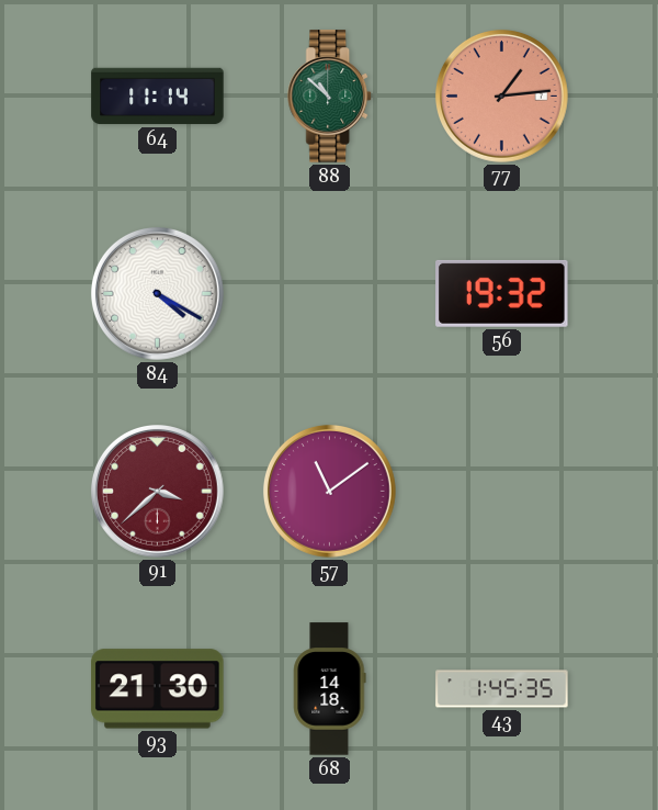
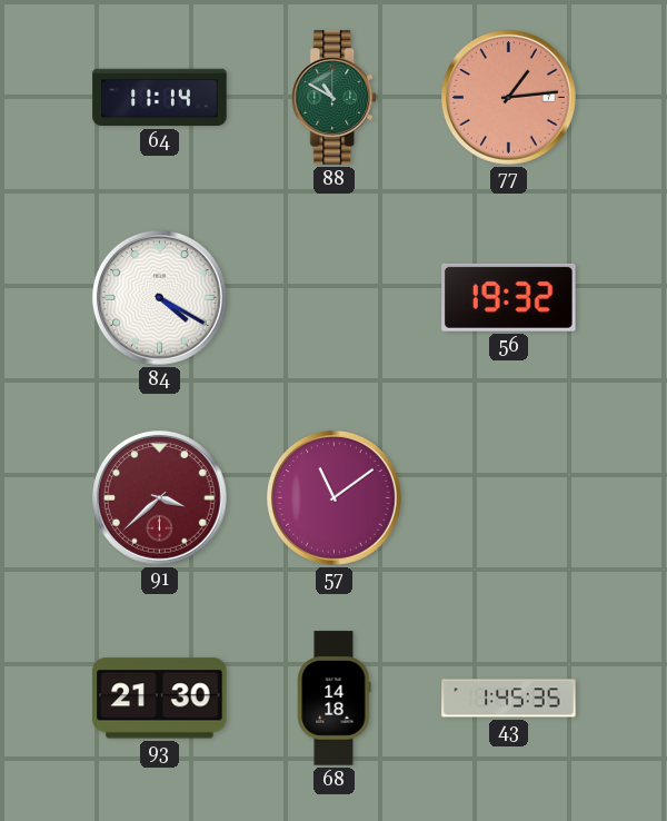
88: 10:52 -> 10:50 (335, 98)
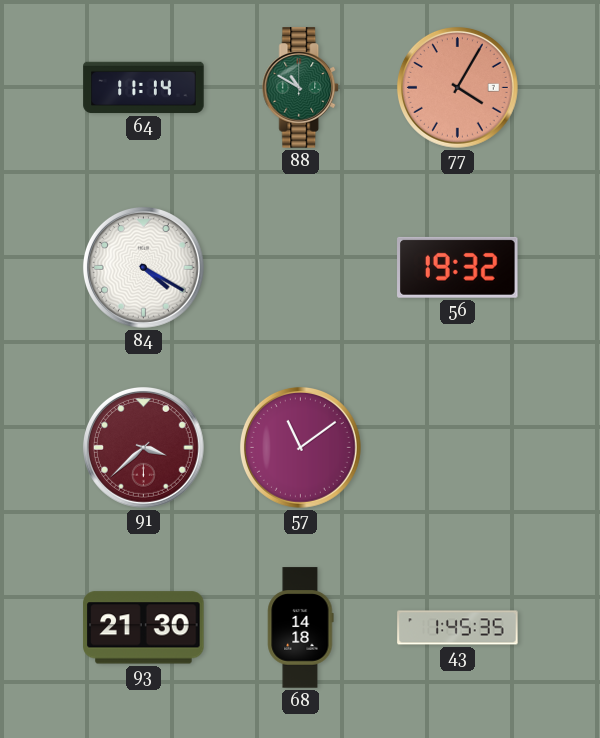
77: 1:14 -> 4:05 (457, 87)
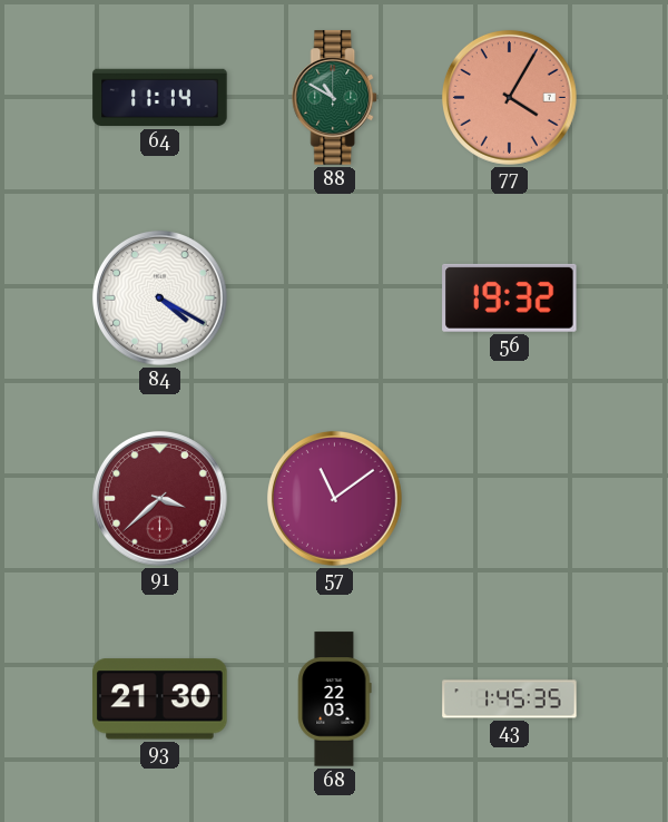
68: 14:18 -> 22:03 (335, 699)
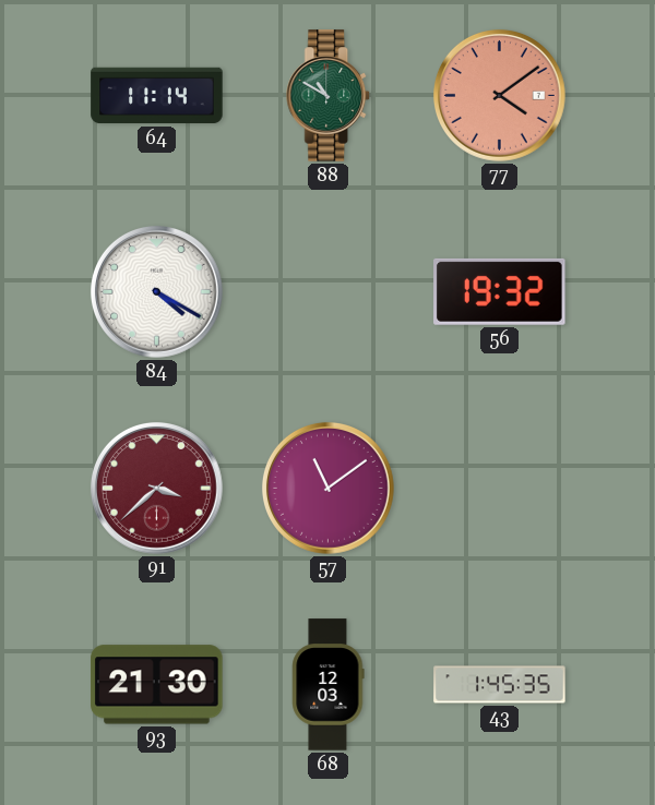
77: 4:05 -> 4:09 (499, 95)
68: 22:03 -> 12:03 (329, 685)
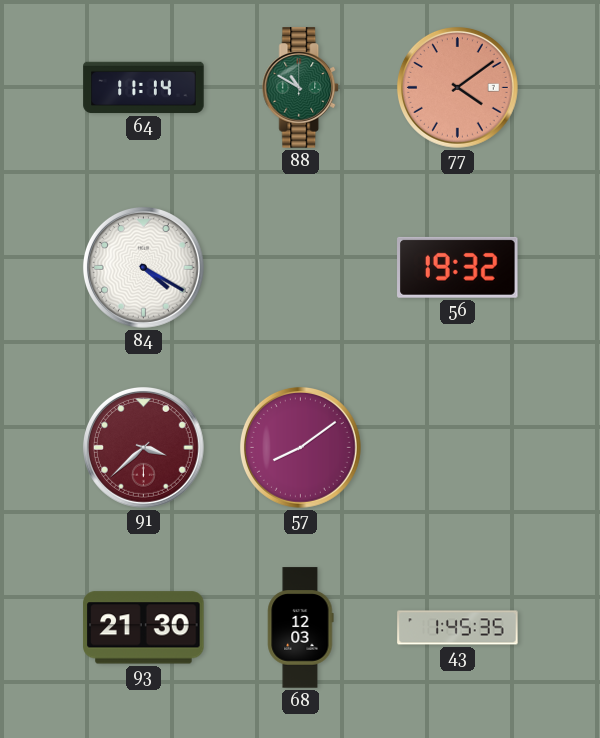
57: 11:09 -> 8:09 (300, 447)
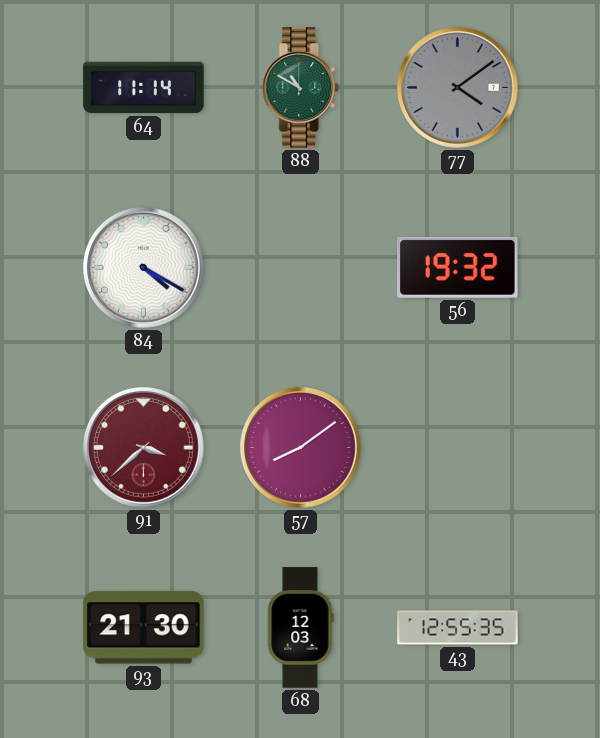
77 dial: salmon -> grey (457, 87)
43: 1:45 -> 12:55 (458, 628)
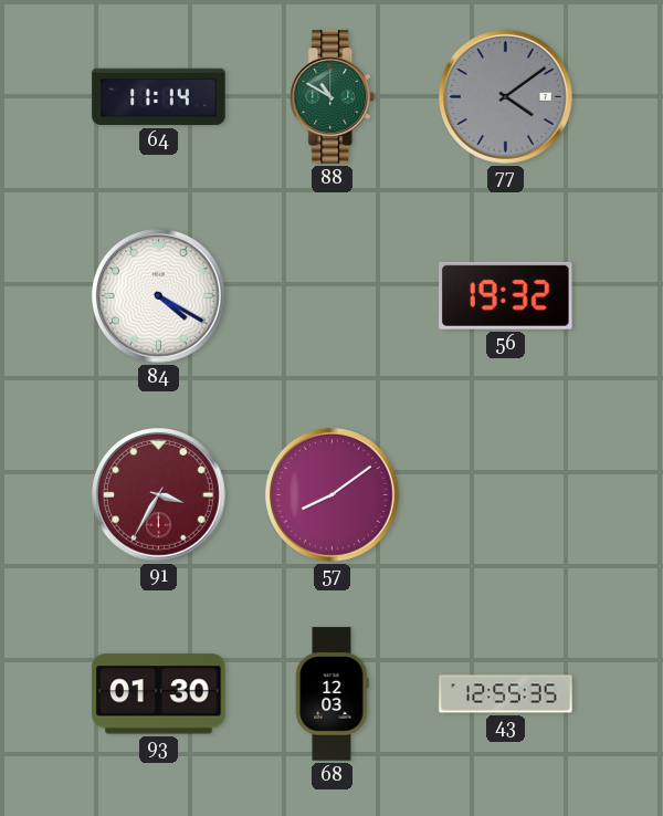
91: 3:38 -> 3:35 (158, 494)
93: 21:30 -> 01:30 (159, 694)
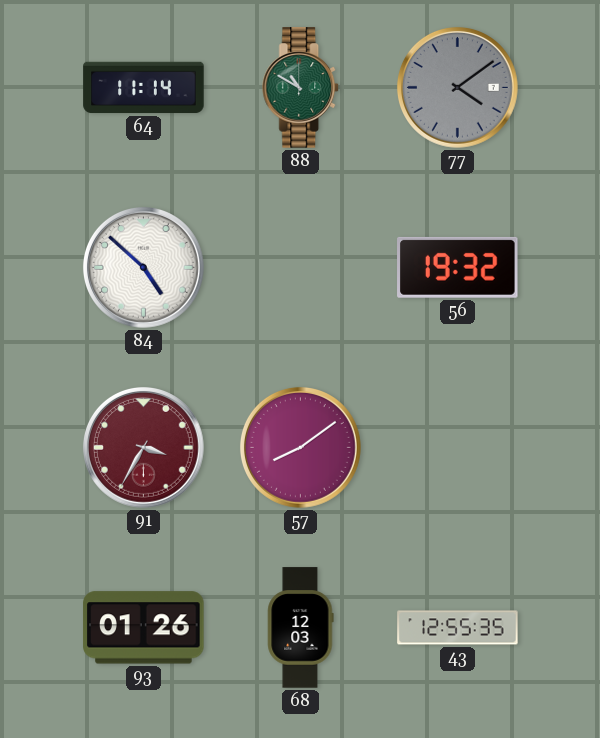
84: 4:20 -> 4:52 (143, 267)
93: 01:30 -> 01:26 (144, 628)
